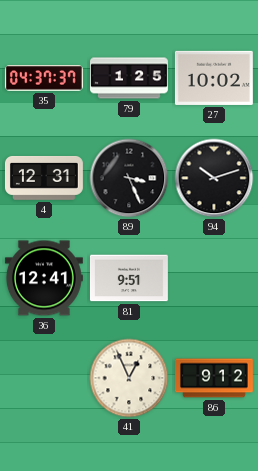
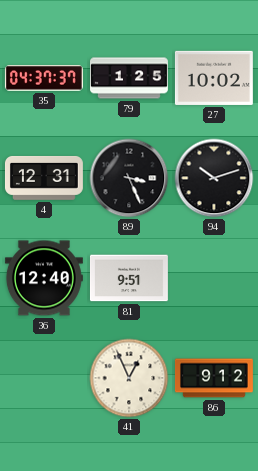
36: 12:41 -> 12:40 (44, 278)
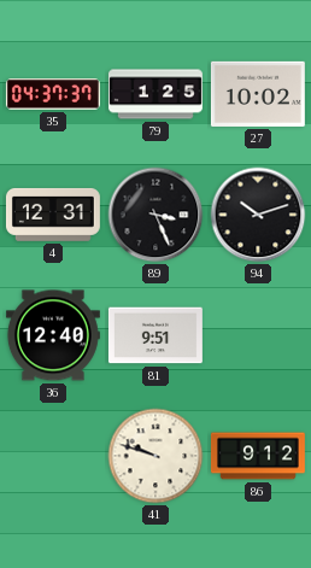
41: 12:56 -> 9:48 (155, 456)
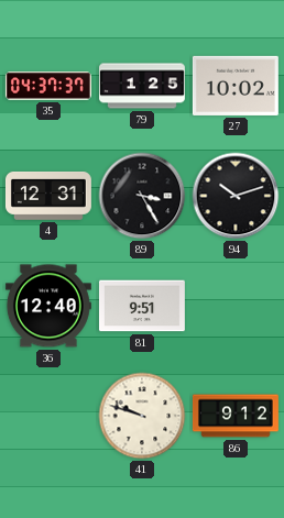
89: 3:26 -> 3:25 (142, 196)
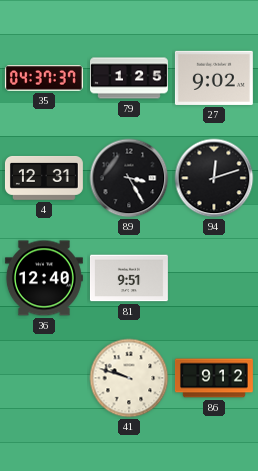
27: 10:02 -> 9:02 (214, 78)
94: 10:12 -> 12:12 (214, 178)
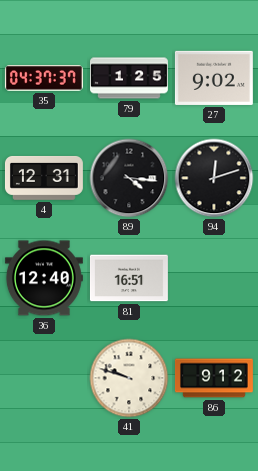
89: 3:25 -> 4:16 (129, 178)
81: 9:51 -> 16:51 (129, 278)
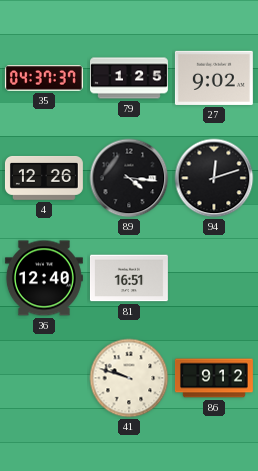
4: 12:31 -> 12:26 (44, 178)
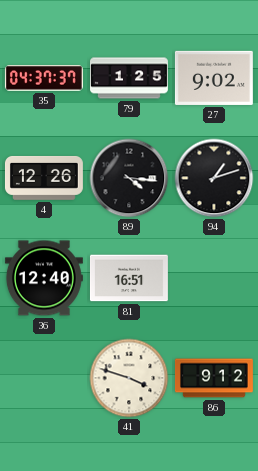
94: 12:12 -> 1:12 (214, 178)
41: 9:48 -> 3:48 (129, 378)
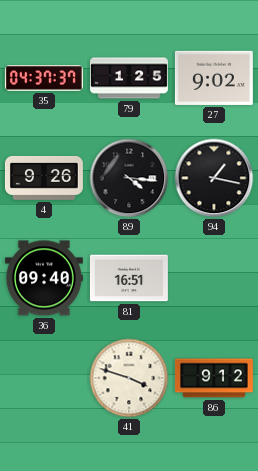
4: 12:26 -> 9:26 (44, 178)
94: 1:12 -> 1:17 (214, 178)
36: 12:40 -> 09:40 (44, 278)
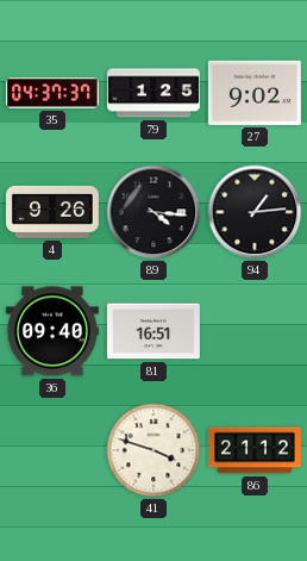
94: 1:17 -> 1:14 (255, 212)
86: 9:12 -> 21:12 (255, 450)
